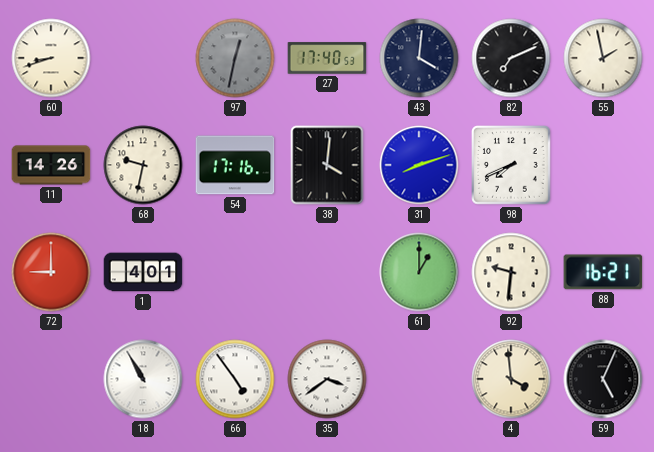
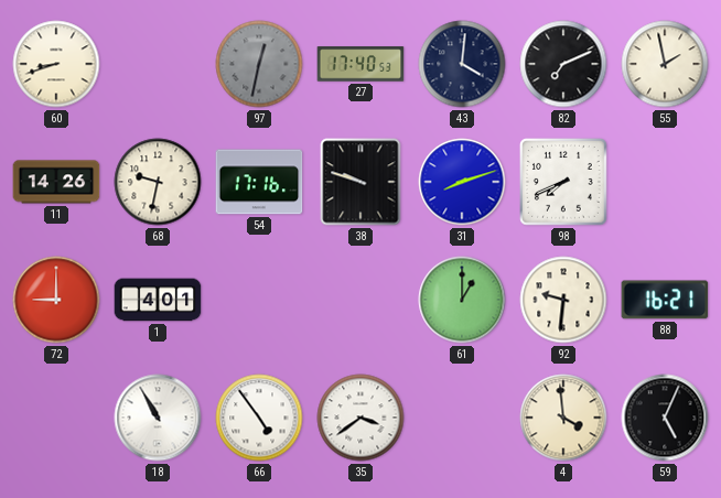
38: 4:01 -> 9:48 (360, 182)
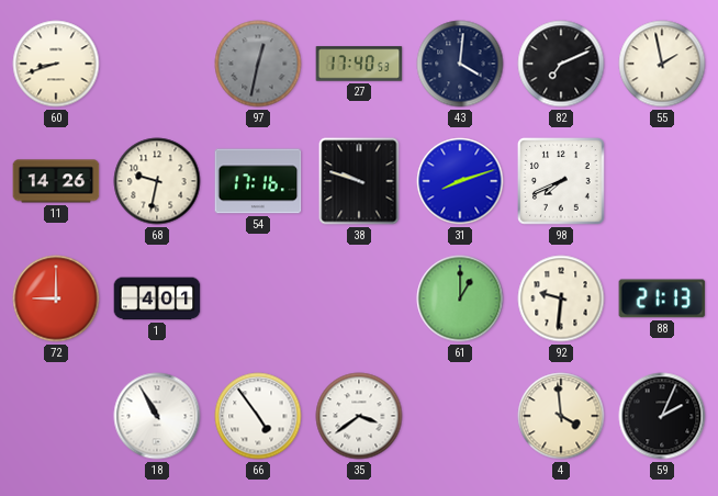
88: 16:21 -> 21:13 (662, 298)
59: 5:04 -> 2:04 (662, 416)
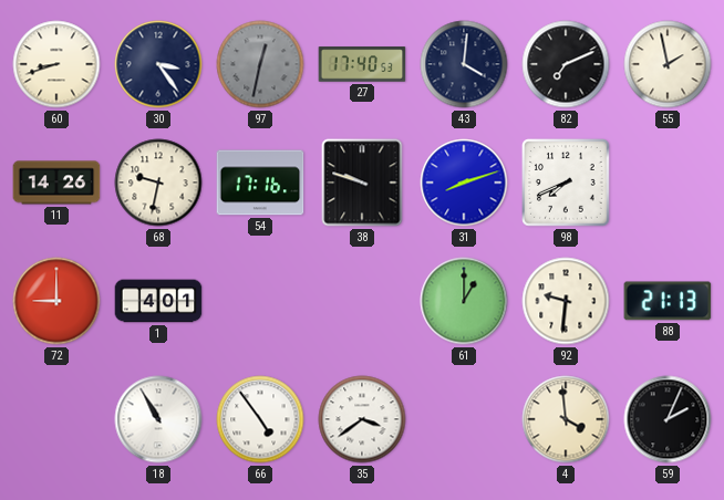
30: none -> 3:24 (158, 64)
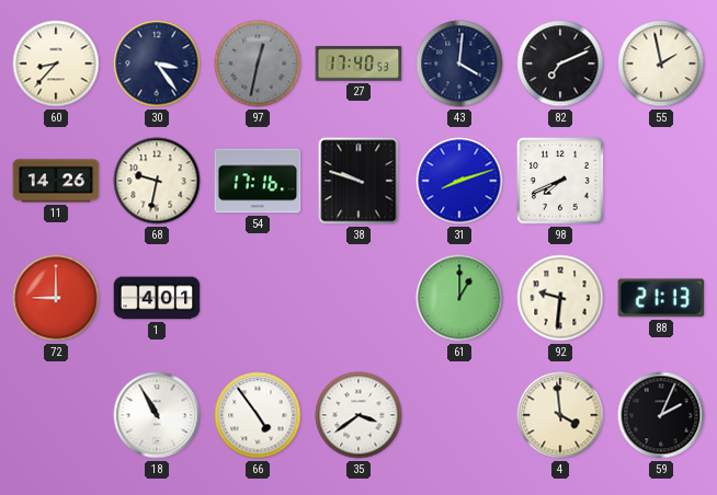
60: 8:42 -> 8:37 (56, 64)
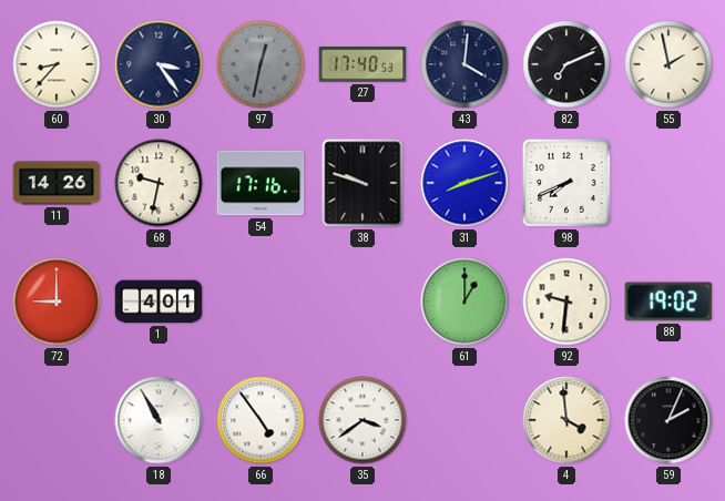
88: 21:13 -> 19:02 (668, 301)
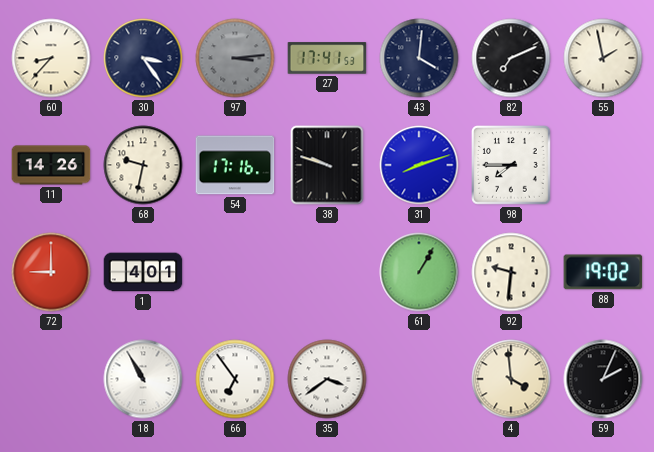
97: 12:32 -> 3:14 (235, 58)
27: 17:40 -> 17:41 (327, 58)
98: 7:41 -> 7:45 (512, 166)
61: 1:00 -> 1:05 (419, 272)
66: 4:54 -> 6:54 (235, 379)
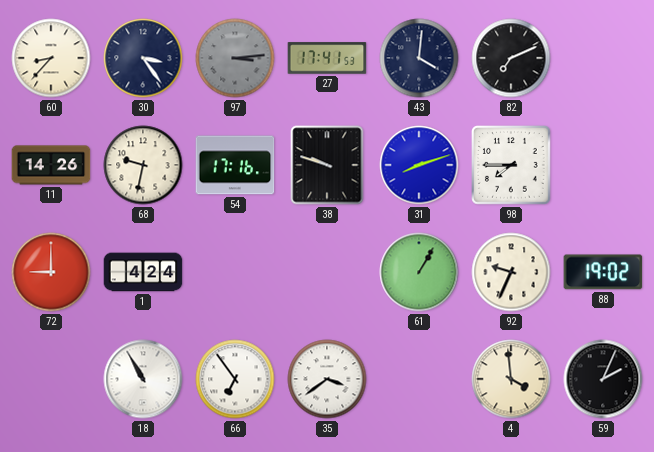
55: 1:58 -> none (603, 58)
1: 4:01 -> 4:24 (143, 272)
92: 9:31 -> 9:34 (511, 272)
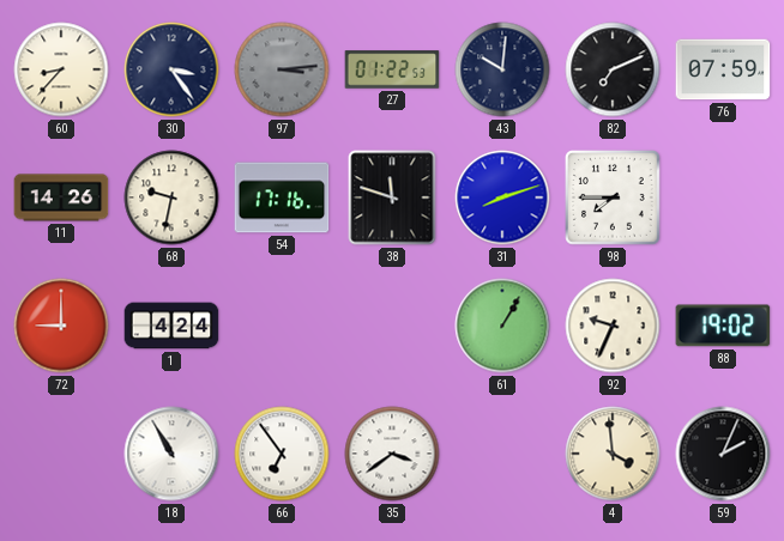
27: 17:41 -> 01:22 (392, 69)
43: 4:01 -> 10:01 (502, 69)
76: none -> 07:59 (723, 69)
38: 9:48 -> 11:48 (392, 197)
